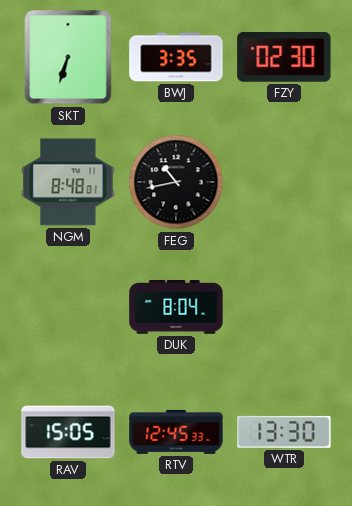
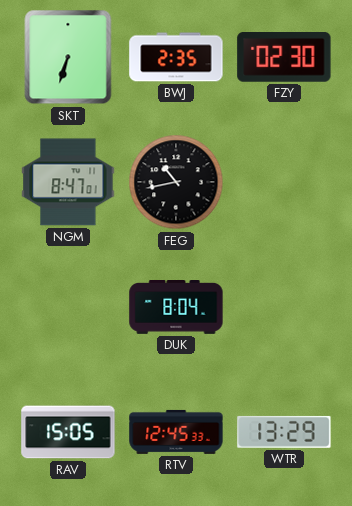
BWJ: 3:35 -> 2:35 (176, 57)
NGM: 8:48 -> 8:47 (68, 182)
WTR: 13:30 -> 13:29 (284, 432)
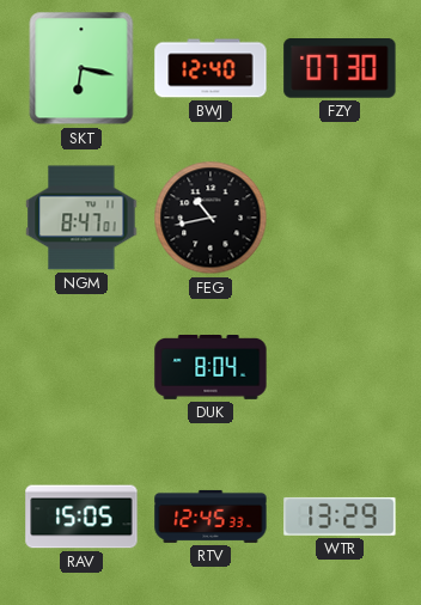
SKT: 6:33 -> 6:17 (81, 68)
BWJ: 2:35 -> 12:40 (210, 68)
FZY: 02:30 -> 07:30 (340, 69)
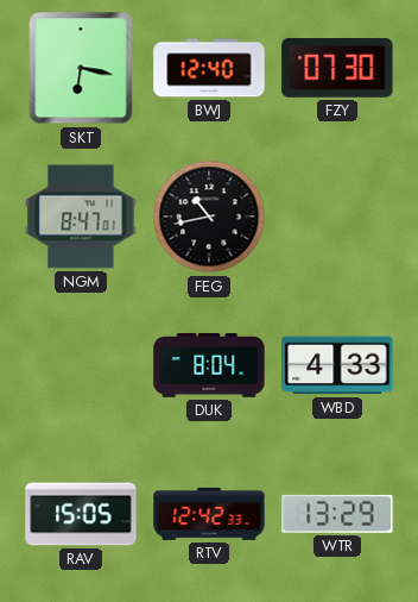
WBD: none -> 4:33 (337, 365)
RTV: 12:45 -> 12:42 (209, 514)
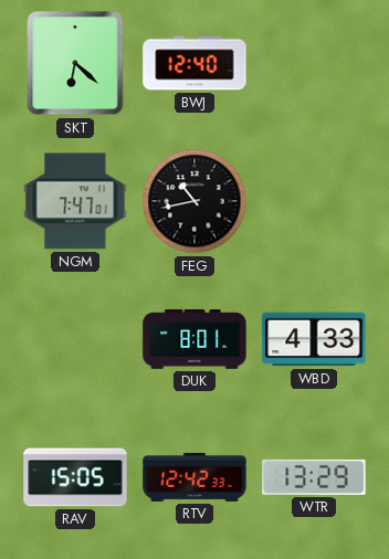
SKT: 6:17 -> 6:22 (75, 63)
FZY: 07:30 -> none (337, 69)
NGM: 8:47 -> 7:47 (75, 201)
DUK: 8:04 -> 8:01 (195, 340)
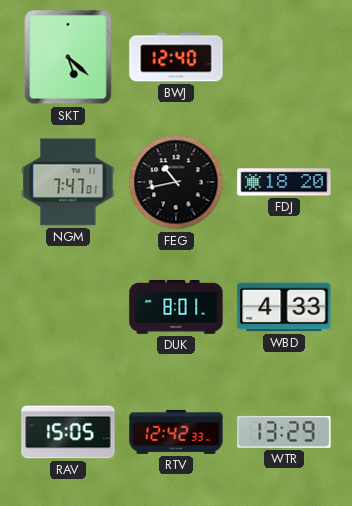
SKT: 6:22 -> 5:22 (68, 57)
FDJ: none -> 18:20 (284, 182)
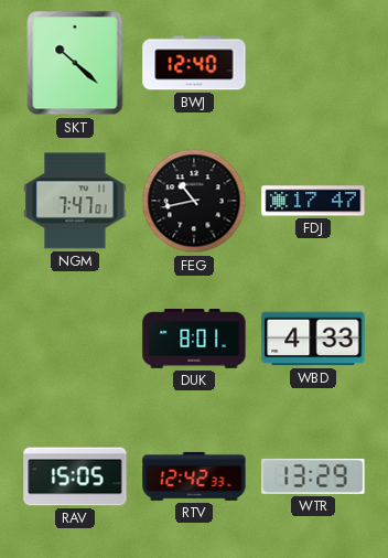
SKT: 5:22 -> 10:22 (75, 63)
FDJ: 18:20 -> 17:47 (313, 201)
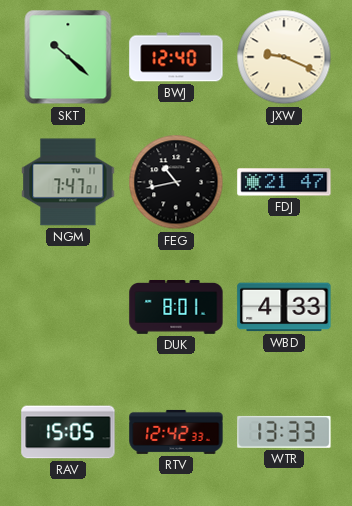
JXW: none -> 9:19 (284, 57)
FDJ: 17:47 -> 21:47 (284, 182)
WTR: 13:29 -> 13:33 (284, 432)
